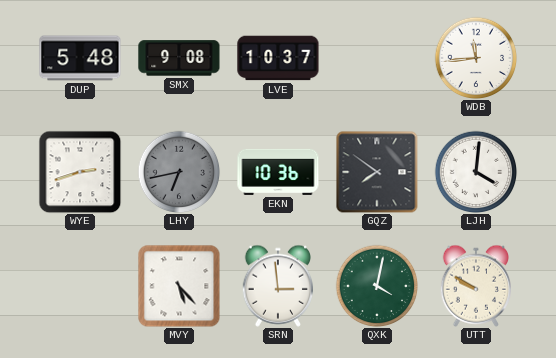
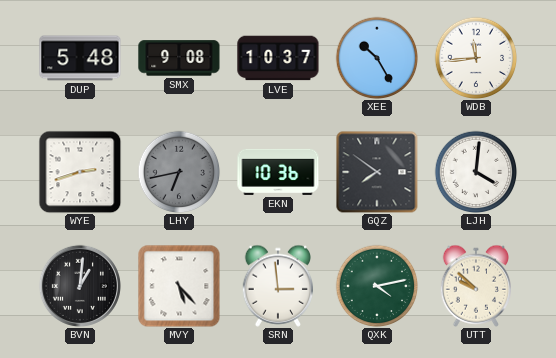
XEE: none -> 10:25 (377, 58)
BVN: none -> 1:01 (80, 286)
QXK: 4:02 -> 4:13 (377, 286)
UTT: 9:50 -> 9:52 (475, 286)
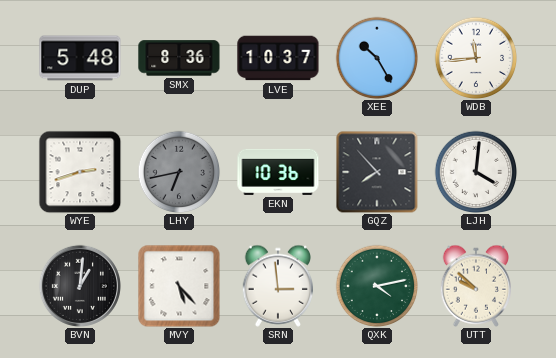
SMX: 9:08 -> 8:36 (179, 58)
GQZ: 7:51 -> 7:53 (377, 172)
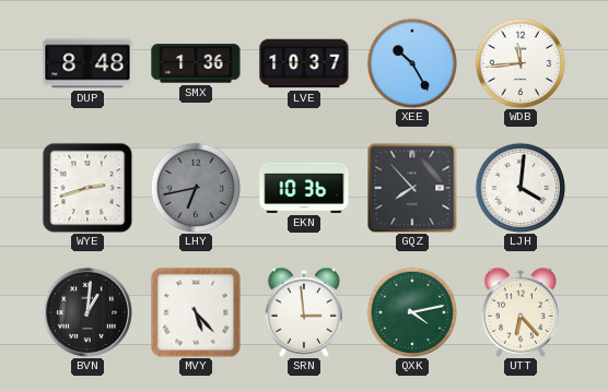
DUP: 5:48 -> 8:48 (87, 63)
SMX: 8:36 -> 1:36 (196, 63)
UTT: 9:52 -> 6:23 (519, 312)
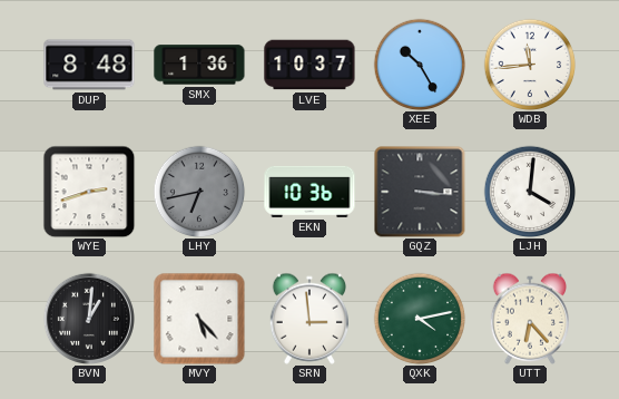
GQZ: 7:53 -> 3:16 (420, 192)
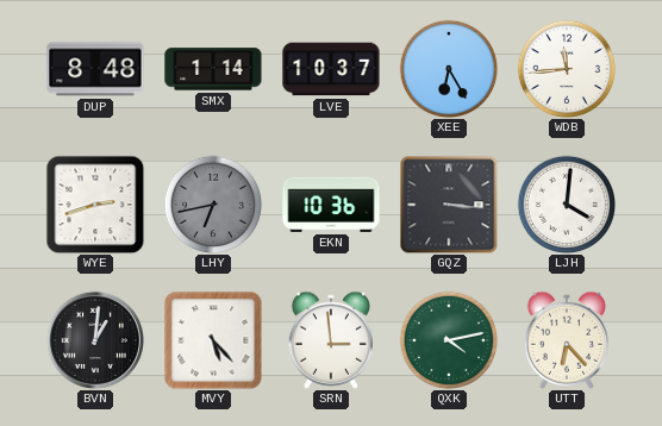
SMX: 1:36 -> 1:14 (213, 69)
XEE: 10:25 -> 6:25 (449, 69)
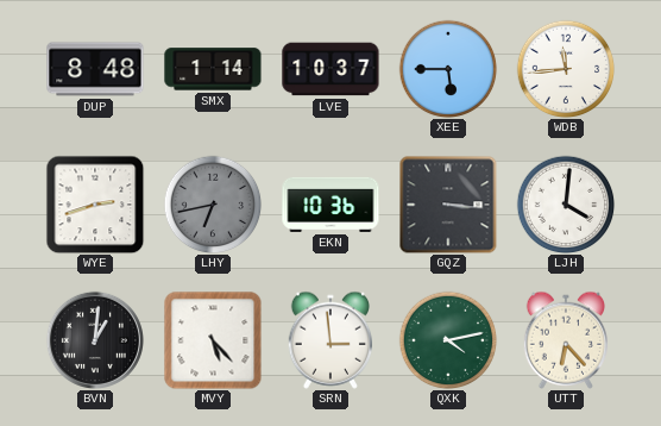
XEE: 6:25 -> 5:45 (448, 69)
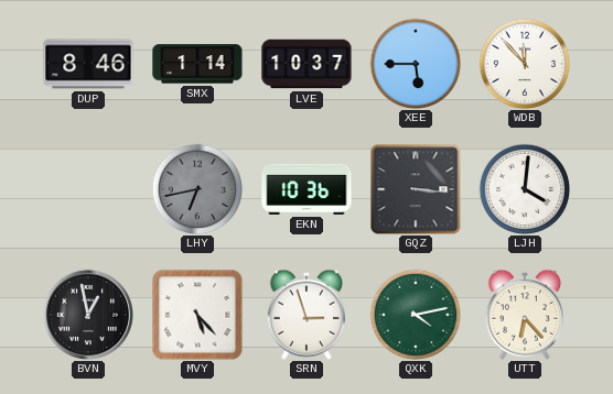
DUP: 8:48 -> 8:46 (88, 64)
WDB: 11:44 -> 11:53 (525, 64)
WYE: 2:42 -> none (95, 205)
BVN: 1:01 -> 12:58 (88, 315)
SRN: 2:59 -> 2:57 (305, 315)
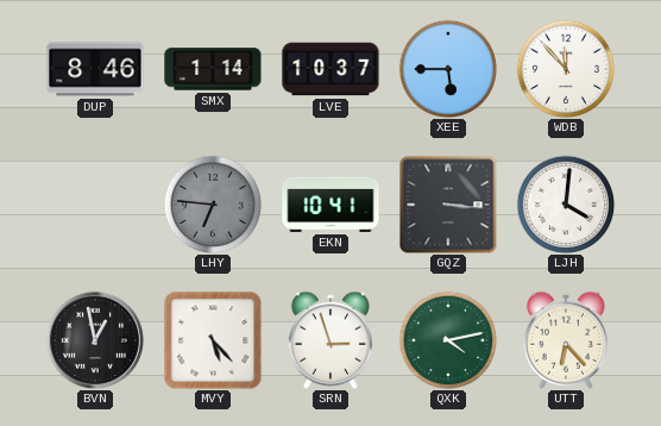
LHY: 6:43 -> 6:46 (213, 205)
EKN: 10:36 -> 10:41 (330, 205)
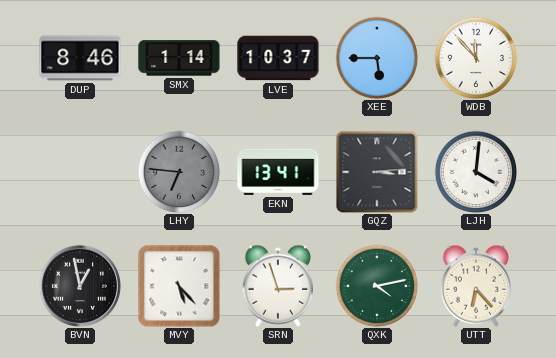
EKN: 10:41 -> 13:41 (278, 172)
GQZ: 3:16 -> 3:14 (377, 172)
